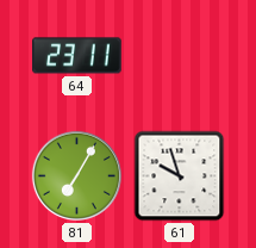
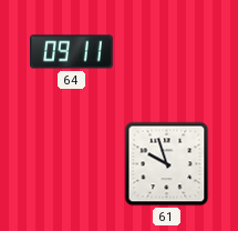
64: 23:11 -> 09:11 (72, 52)
81: 7:05 -> none (76, 175)
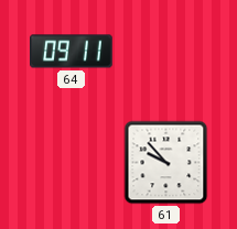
61: 9:57 -> 9:53 (166, 163)
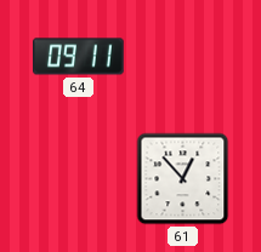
61: 9:53 -> 12:53 (183, 179)
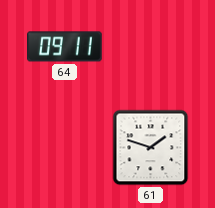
61: 12:53 -> 1:48 (151, 148)
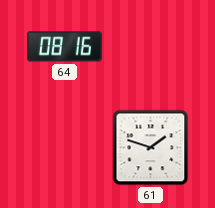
64: 09:11 -> 08:16 (65, 47)
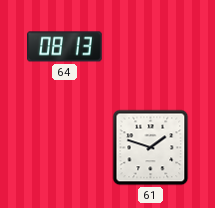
64: 08:16 -> 08:13 (65, 47)
